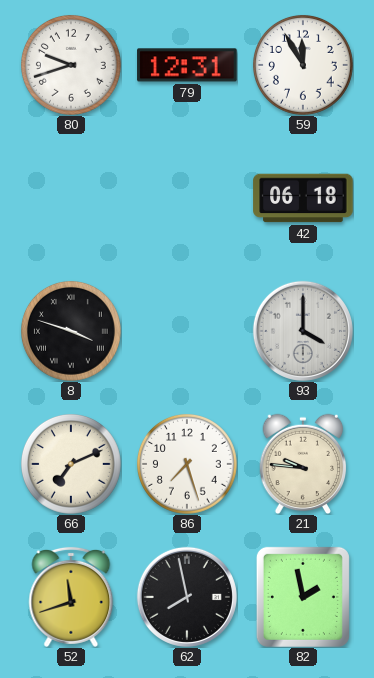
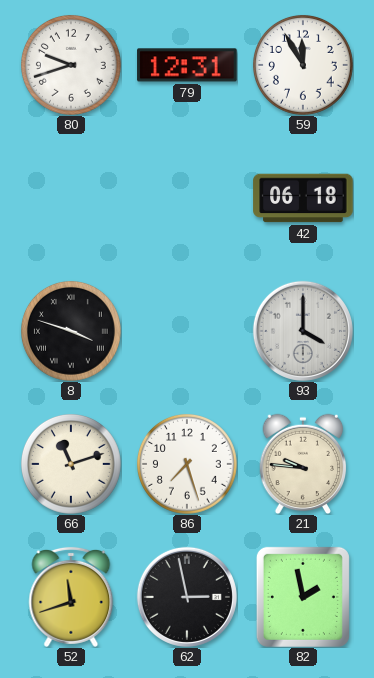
66: 7:11 -> 11:12 (71, 464)
62: 7:58 -> 2:58 (187, 597)
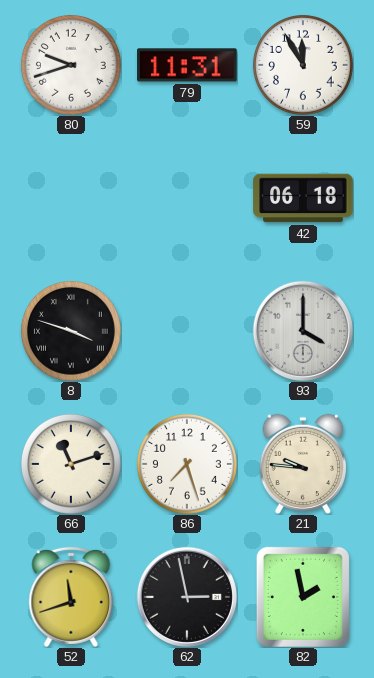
79: 12:31 -> 11:31 (187, 65)
